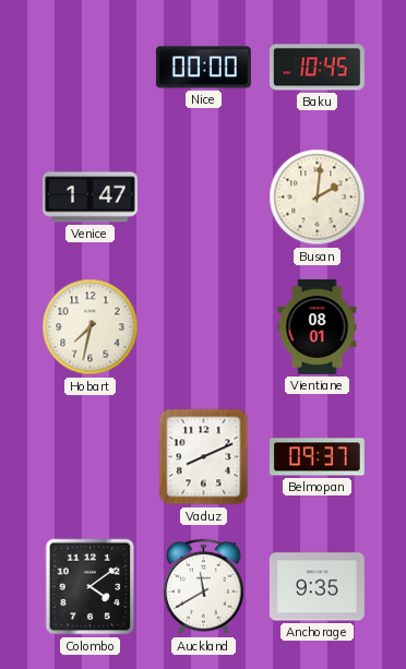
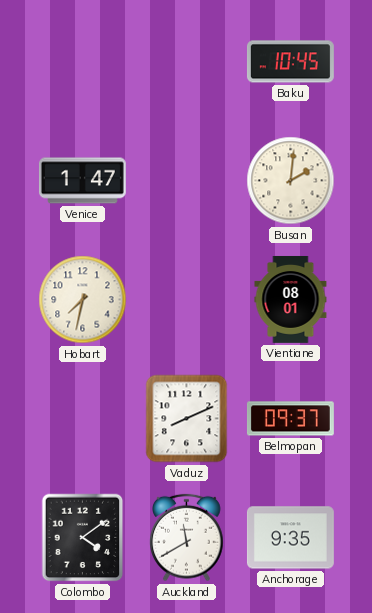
Nice: 00:00 -> none (203, 68)
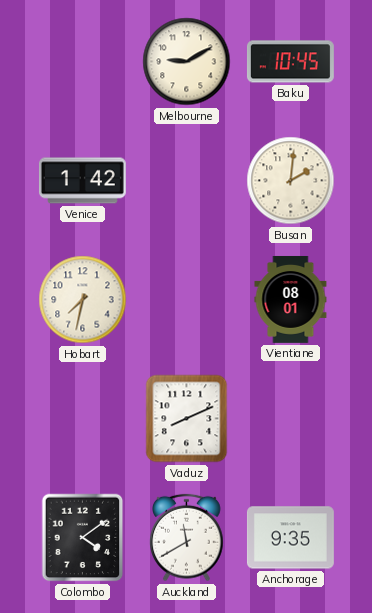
Melbourne: none -> 9:10 (187, 62)
Venice: 1:47 -> 1:42 (82, 181)
Belmopan: 09:37 -> none (290, 419)
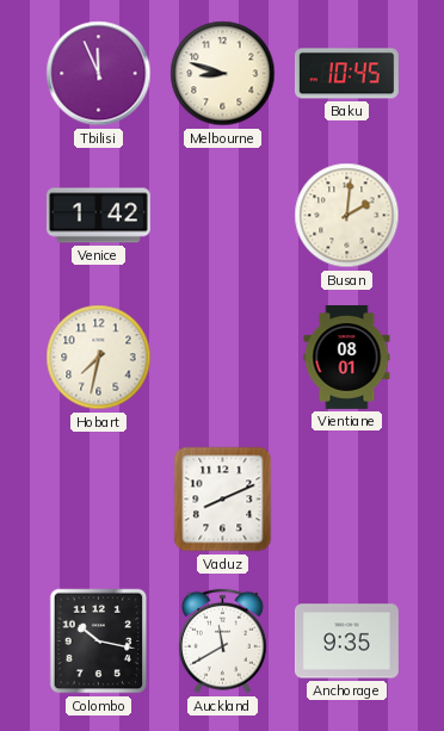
Tbilisi: none -> 11:56 (99, 74)
Melbourne: 9:10 -> 8:48 (223, 74)
Colombo: 4:09 -> 10:17 (99, 642)
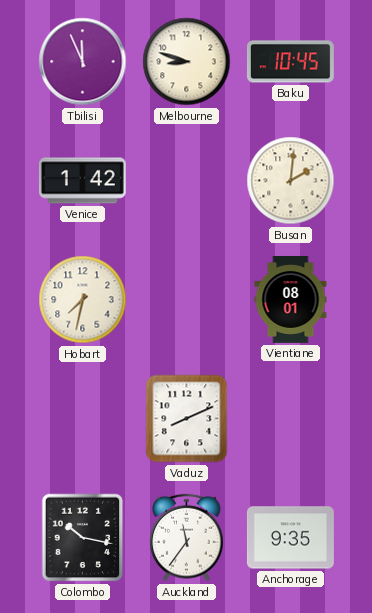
Auckland: 11:40 -> 11:36 (187, 538)
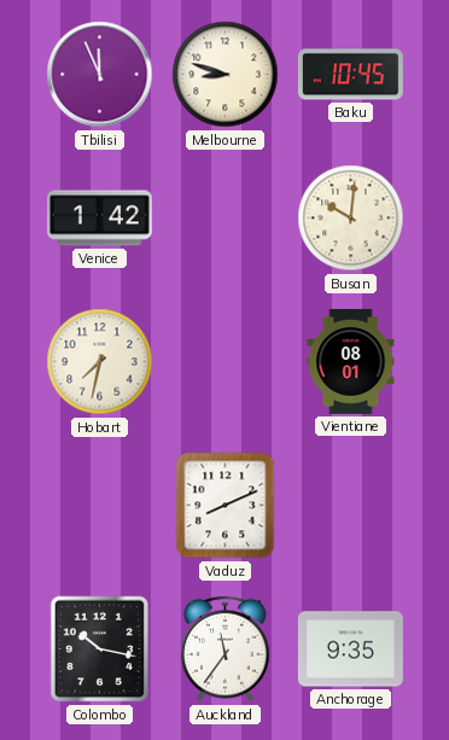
Busan: 2:01 -> 10:01 (351, 218)
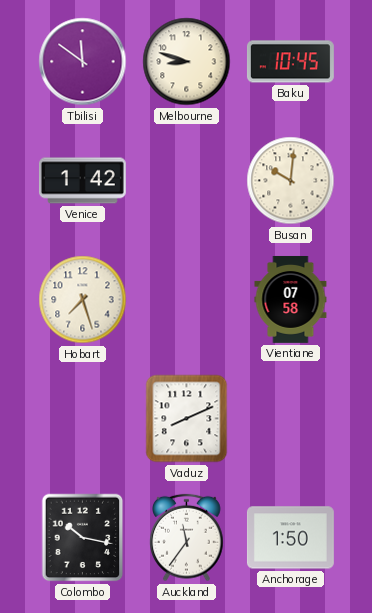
Tbilisi: 11:56 -> 11:51 (83, 62)
Hobart: 7:32 -> 7:27 (83, 300)
Vientiane: 08:01 -> 07:58 (291, 299)
Anchorage: 9:35 -> 1:50 (290, 538)
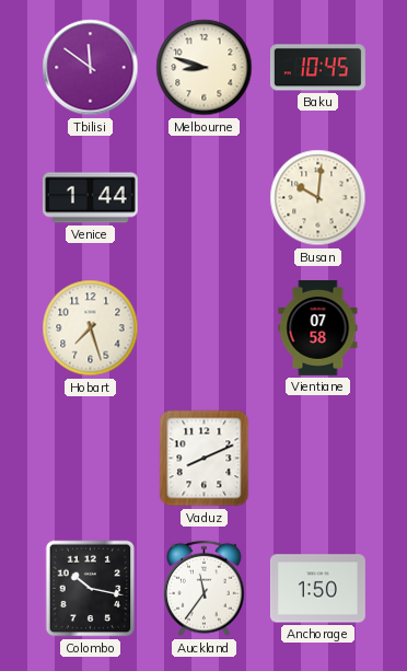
Venice: 1:42 -> 1:44 (90, 198)
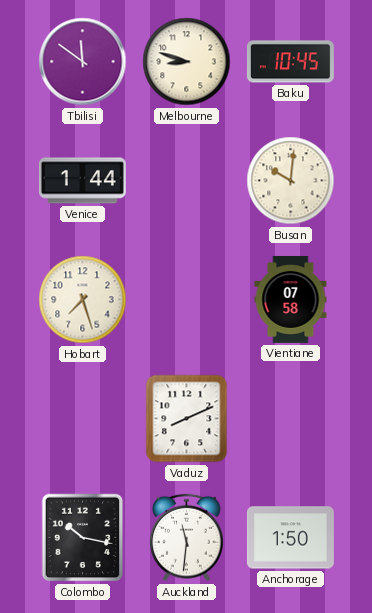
Auckland: 11:36 -> 11:31 (187, 538)
